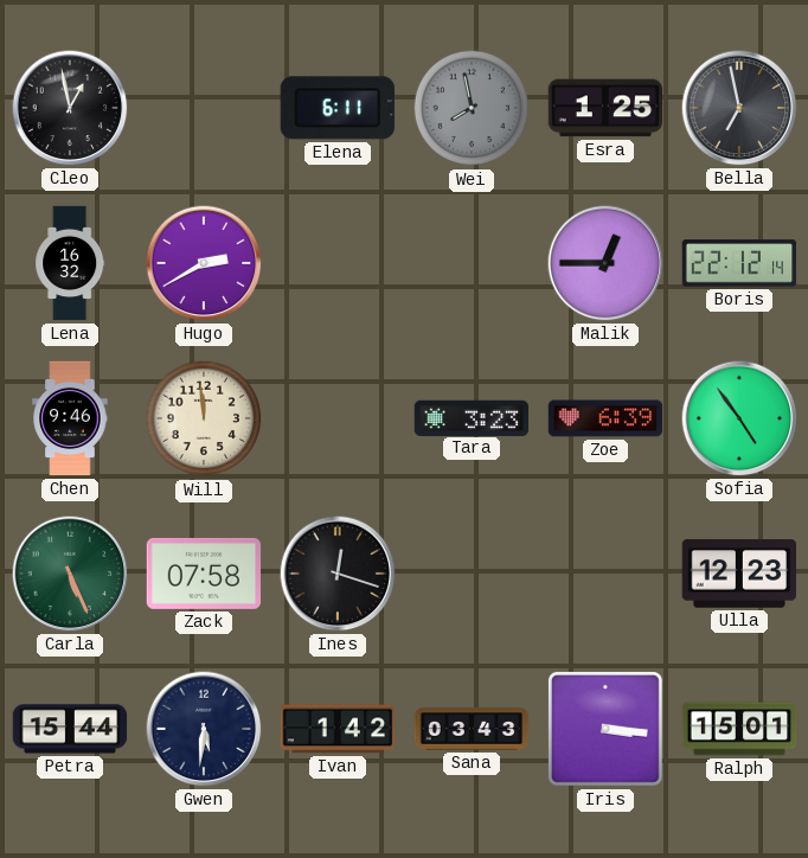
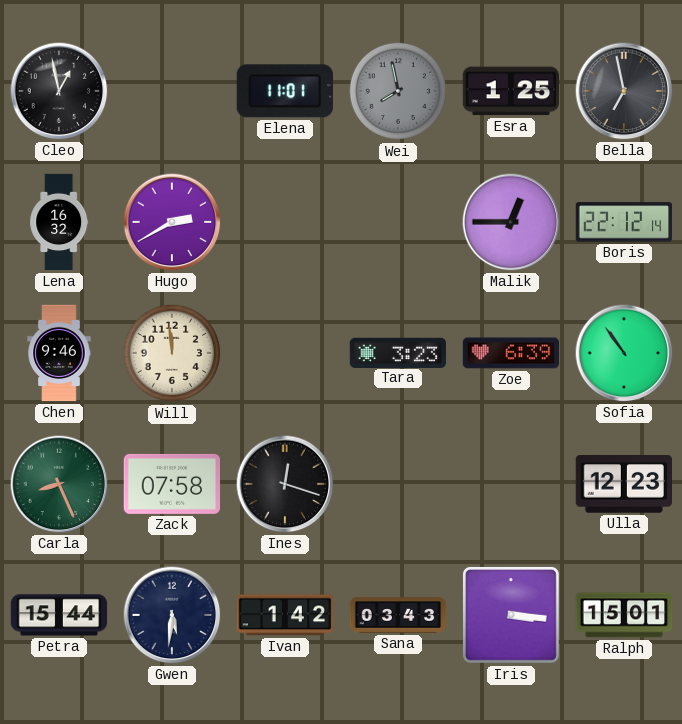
Elena: 6:11 -> 11:01 (285, 91)
Sofia: 4:54 -> 10:54 (624, 353)
Carla: 5:26 -> 8:26 (59, 484)
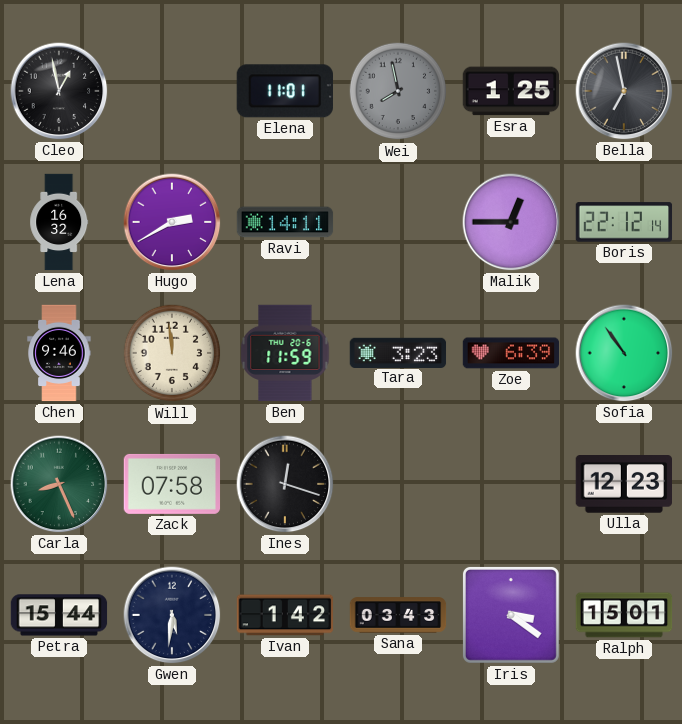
Ravi: none -> 14:11 (285, 222)
Ben: none -> 11:59 (285, 353)
Iris: 3:16 -> 3:21 (511, 615)
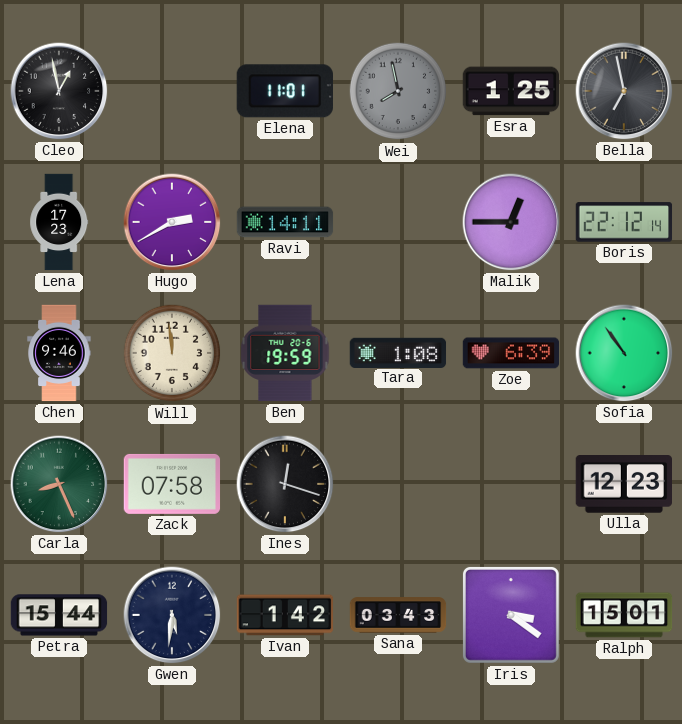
Lena: 16:32 -> 17:23 (59, 222)
Ben: 11:59 -> 19:59 (285, 353)
Tara: 3:23 -> 1:08 (398, 352)
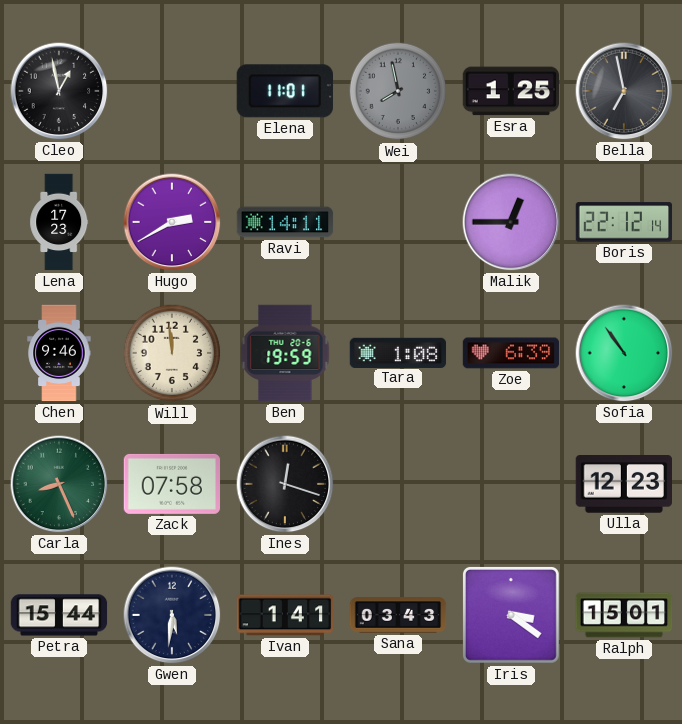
Ivan: 1:42 -> 1:41 (285, 615)
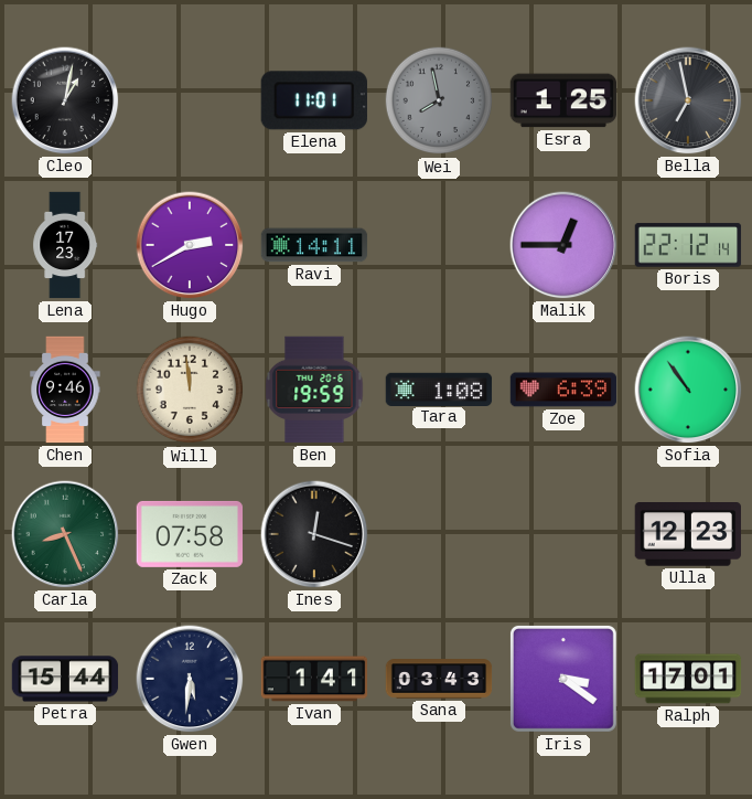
Cleo: 12:58 -> 1:02 (65, 100)
Ralph: 15:01 -> 17:01 (688, 679)
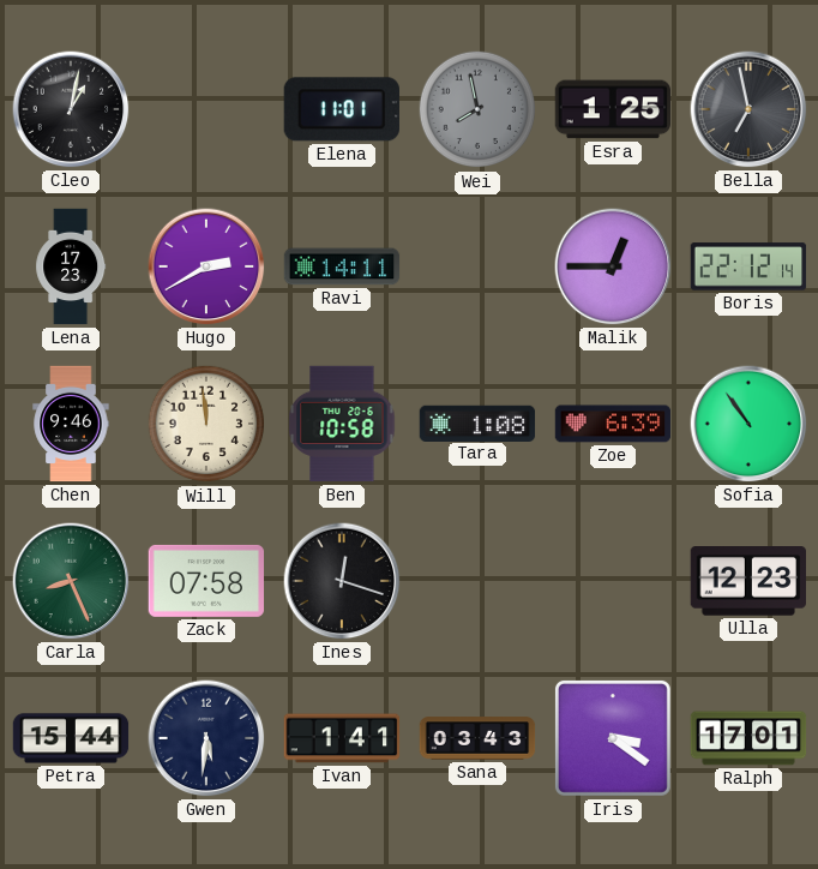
Ben: 19:59 -> 10:58 (342, 424)
